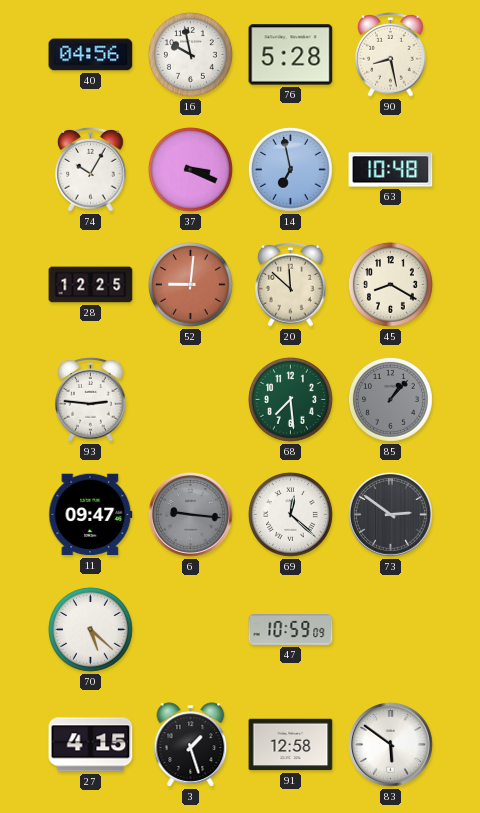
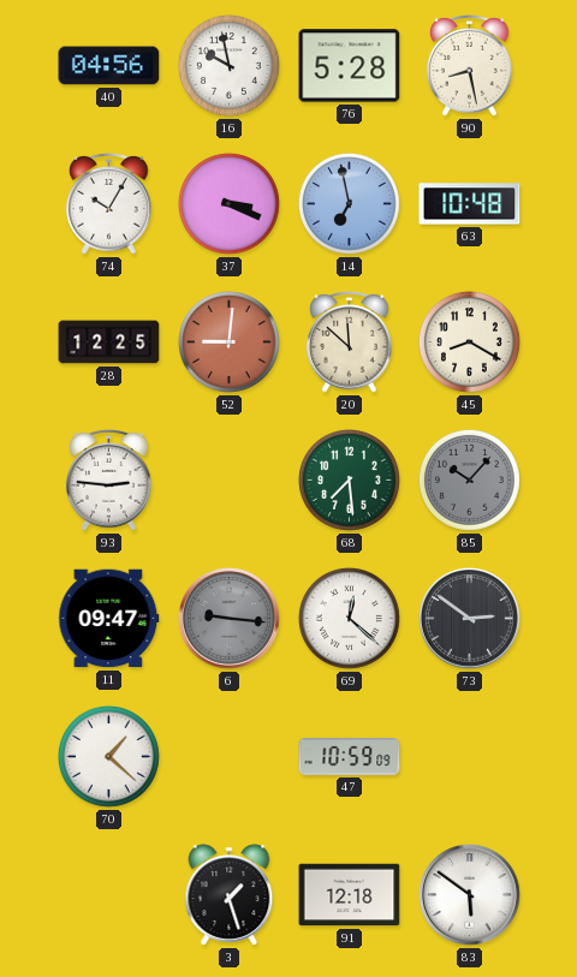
85: 1:07 -> 10:07 (469, 479)
70: 5:22 -> 1:22 (108, 756)
27: 4:15 -> none (91, 745)
91: 12:58 -> 12:18 (350, 895)
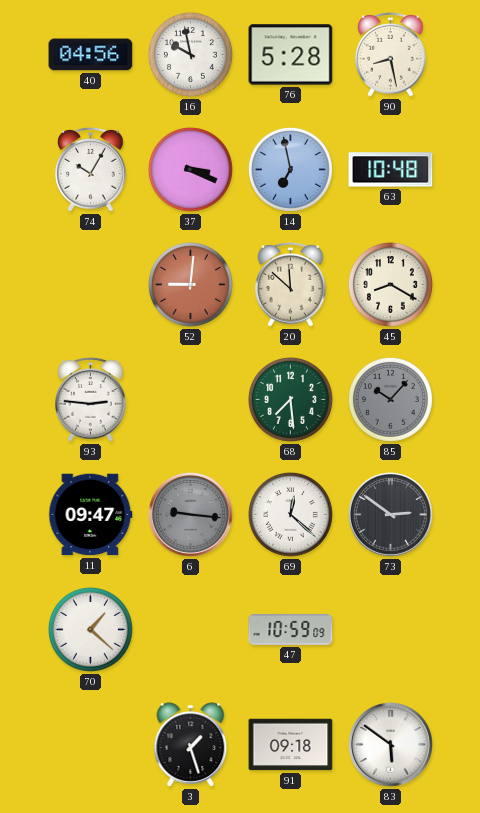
28: 12:25 -> none (109, 342)
91: 12:18 -> 09:18 (291, 745)
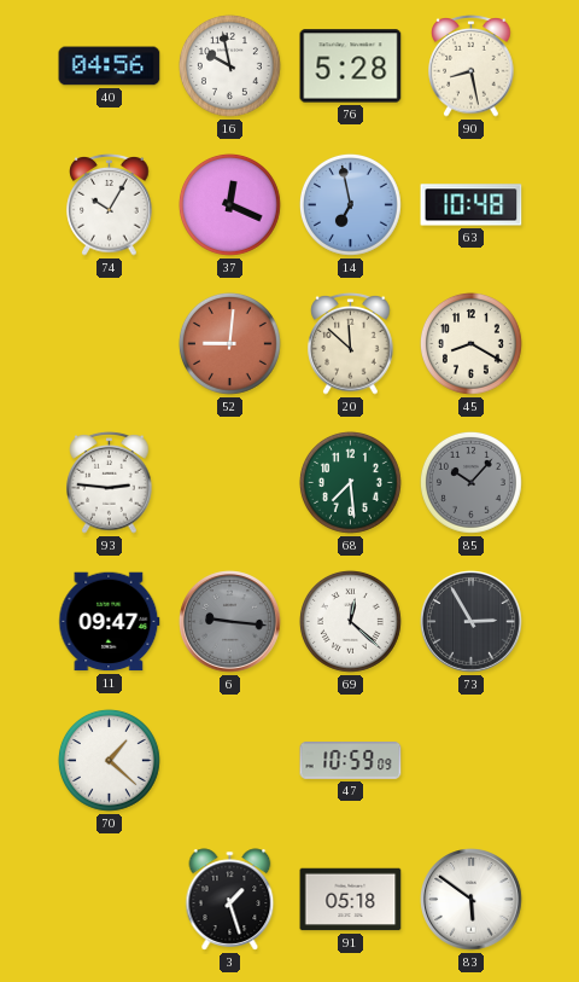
37: 3:19 -> 12:19 (229, 204)
73: 2:51 -> 2:55 (472, 622)
91: 09:18 -> 05:18 (351, 900)
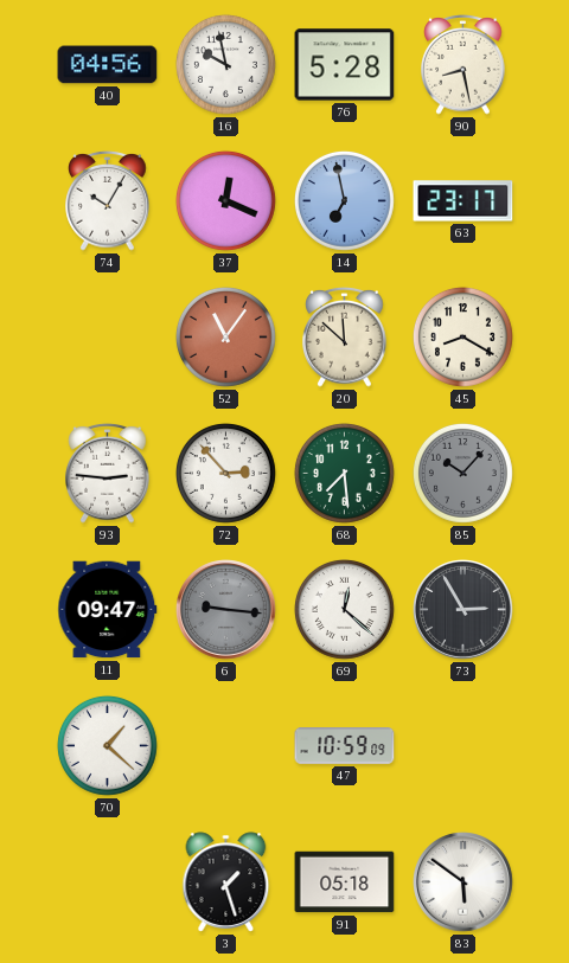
63: 10:48 -> 23:17 (463, 201)
52: 9:01 -> 11:06 (225, 336)
72: none -> 2:53 (225, 473)
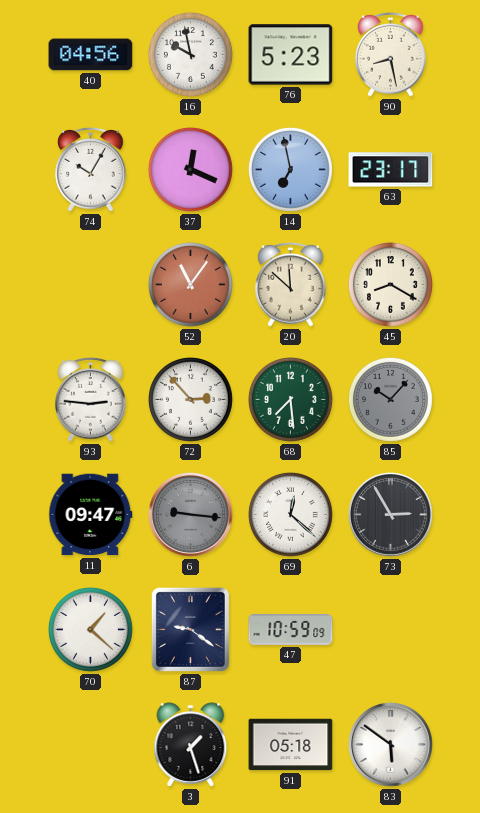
76: 5:28 -> 5:23 (291, 55)
87: none -> 9:21 (190, 629)
